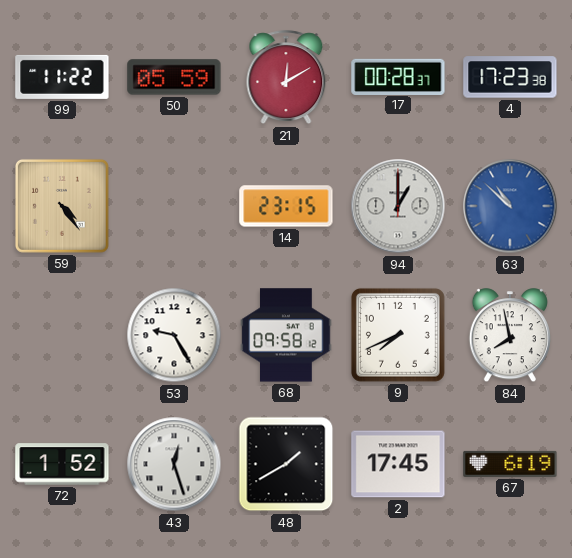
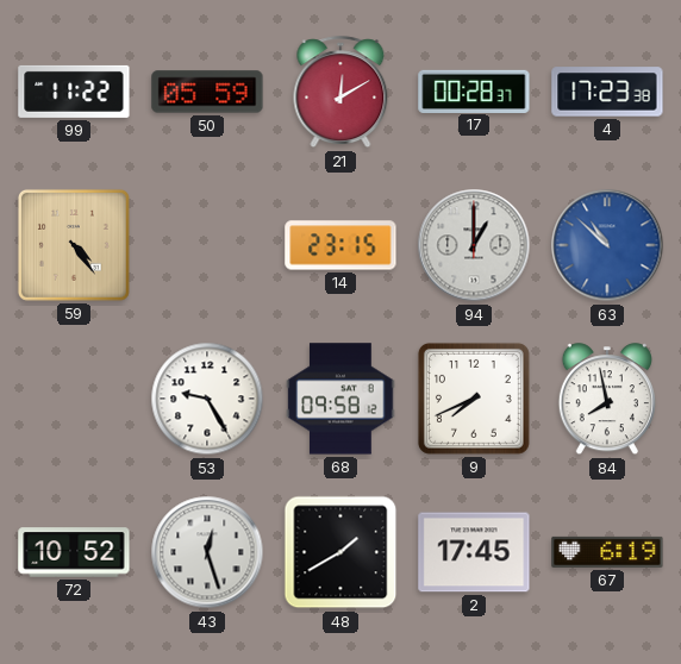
72: 1:52 -> 10:52 (74, 552)
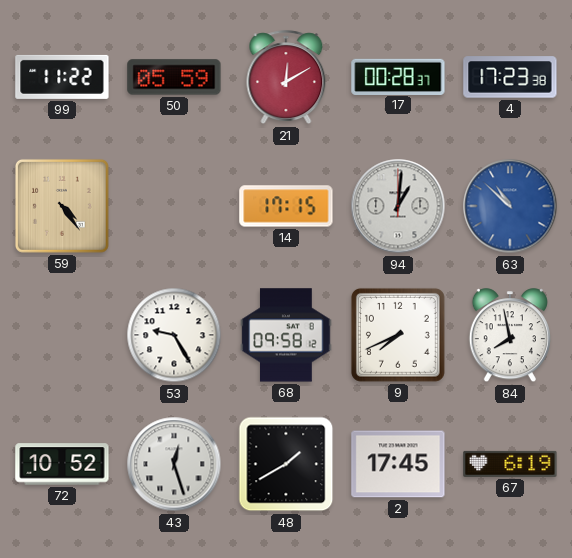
14: 23:15 -> 17:15 (286, 206)
94: 1:00 -> 1:01 (398, 206)
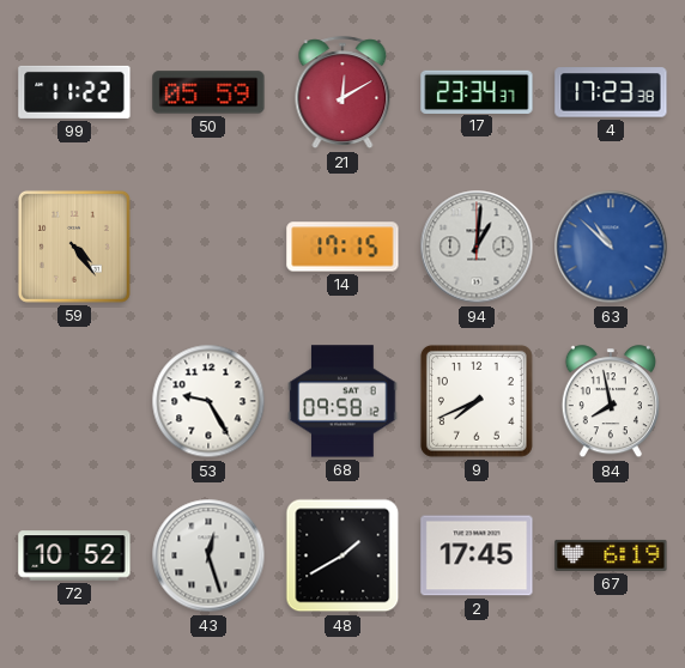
17: 00:28 -> 23:34 (477, 91)
